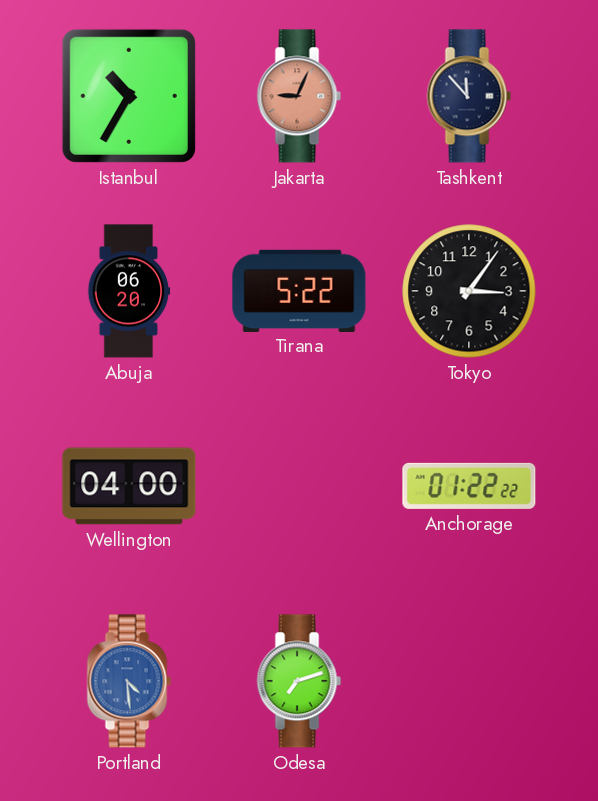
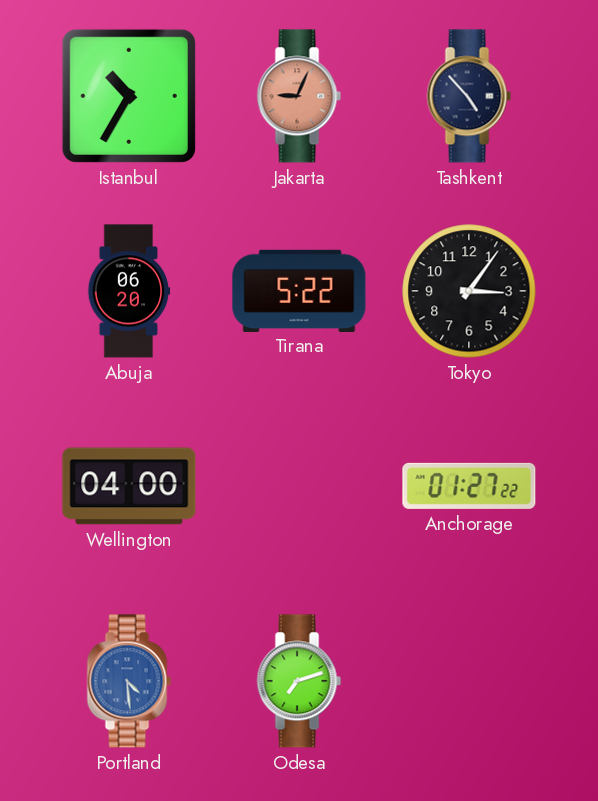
Tashkent: 11:53 -> 4:53 (469, 96)
Anchorage: 01:22 -> 01:27 (469, 486)
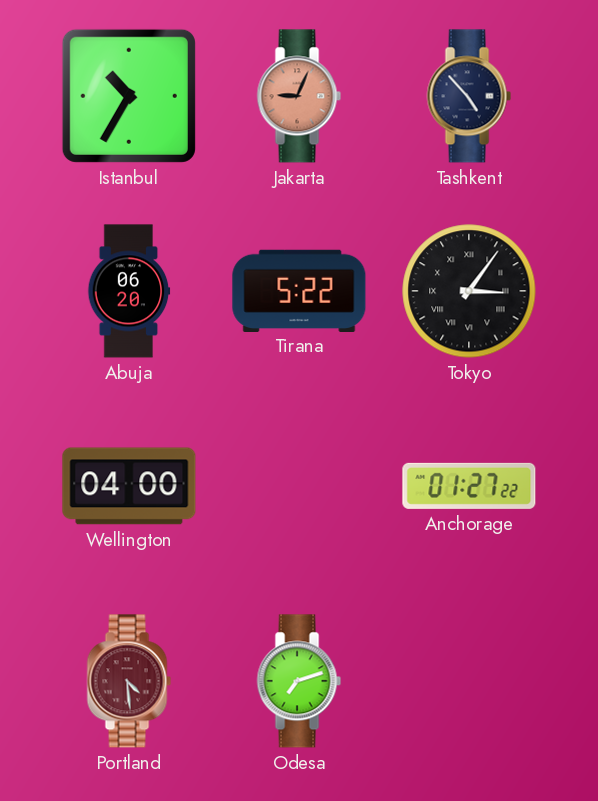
Tokyo numerals: Arabic -> Roman (469, 291)
Portland dial: blue -> burgundy (129, 681)
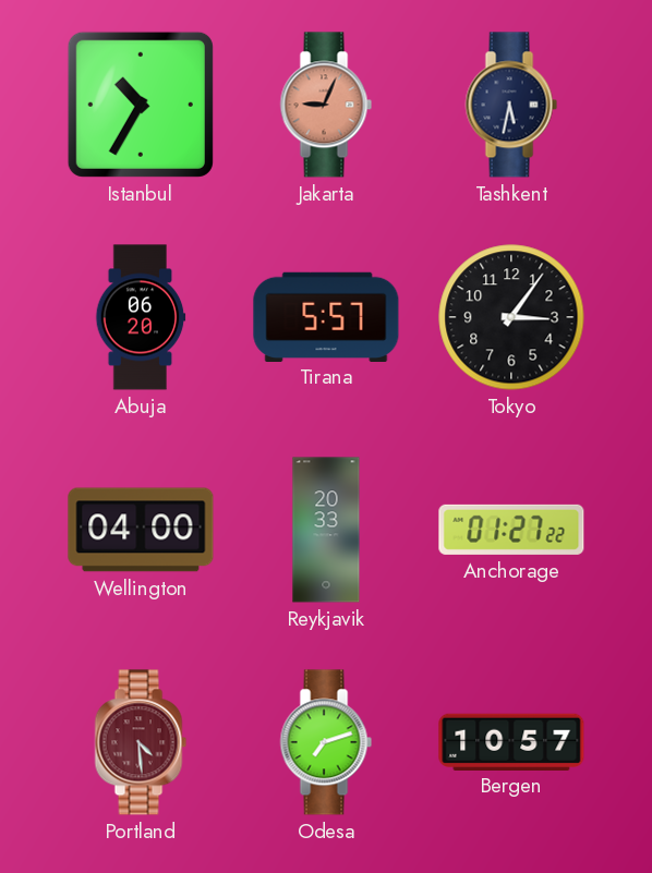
Tashkent: 4:53 -> 5:32 (511, 105)
Tirana: 5:22 -> 5:57 (326, 316)
Tokyo numerals: Roman -> Arabic (511, 317)
Reykjavik: none -> 20:33 (326, 530)
Bergen: none -> 10:57 (511, 741)
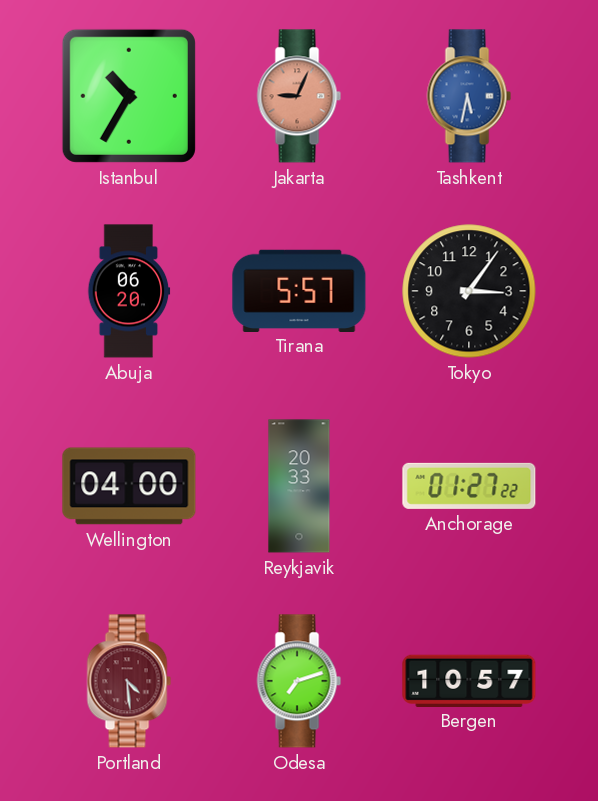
Tashkent dial: navy -> blue (469, 96)
